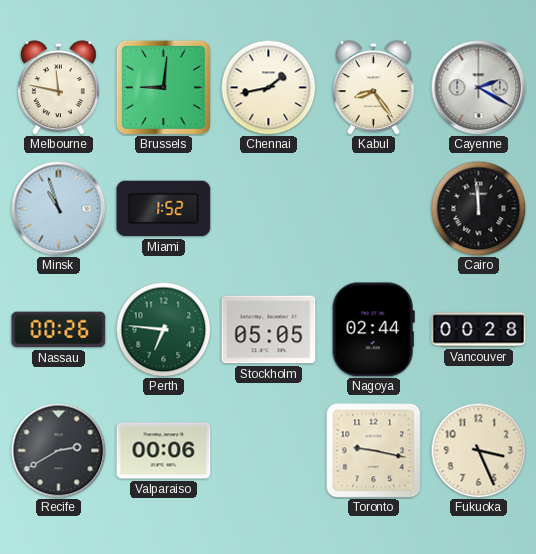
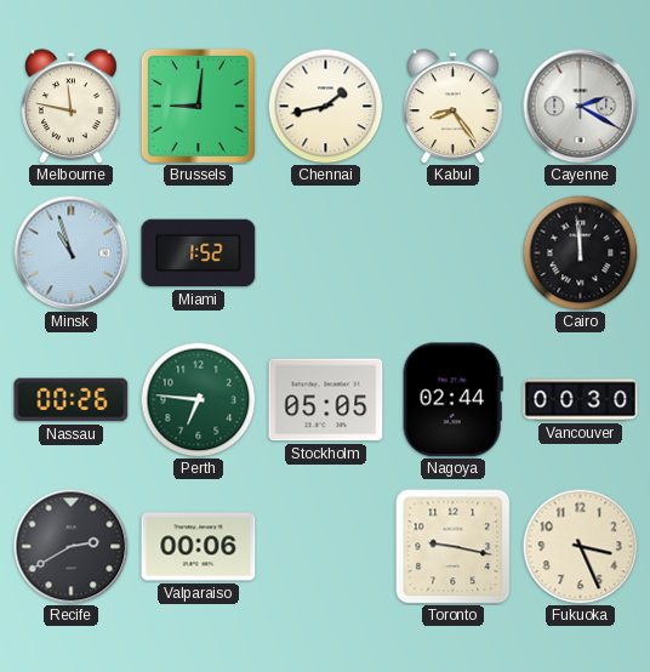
Vancouver: 00:28 -> 00:30 (581, 400)
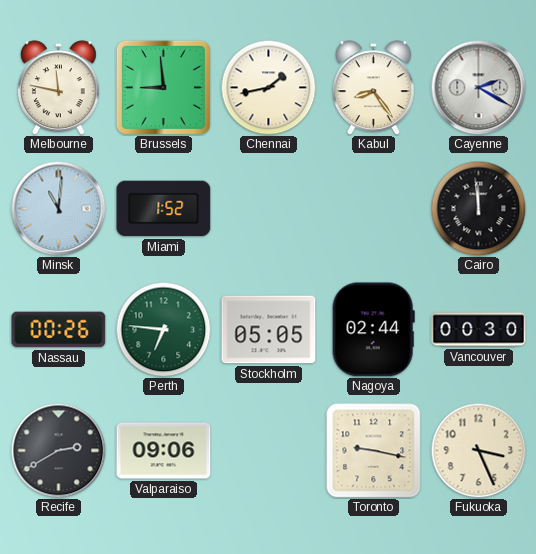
Brussels: 9:01 -> 8:59 (163, 87)
Minsk: 10:57 -> 11:01 (58, 208)
Valparaiso: 00:06 -> 09:06 (164, 451)
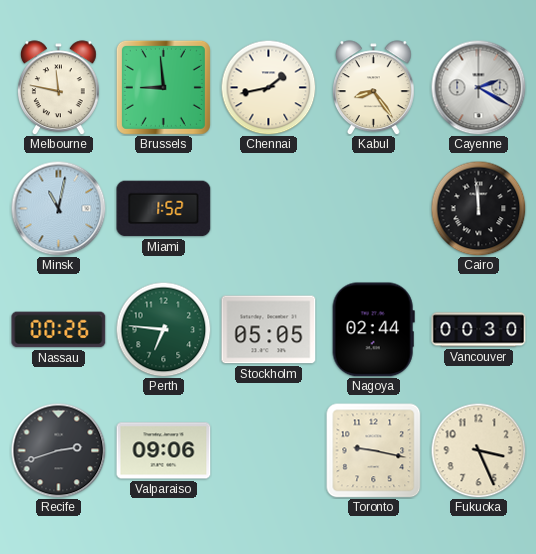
Minsk: 11:01 -> 11:02 (58, 208)
Recife: 2:40 -> 2:42 (58, 450)
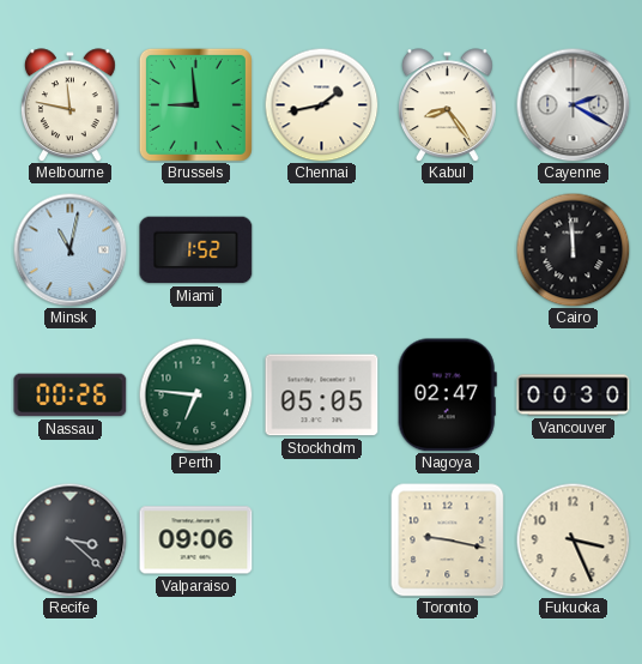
Nagoya: 02:44 -> 02:47 (447, 396)
Recife: 2:42 -> 3:22 (69, 539)
